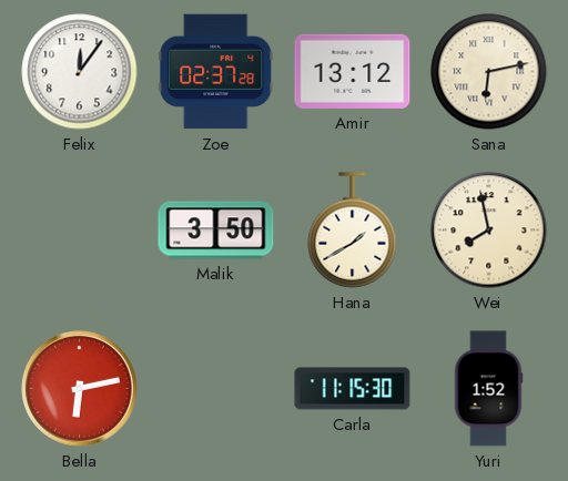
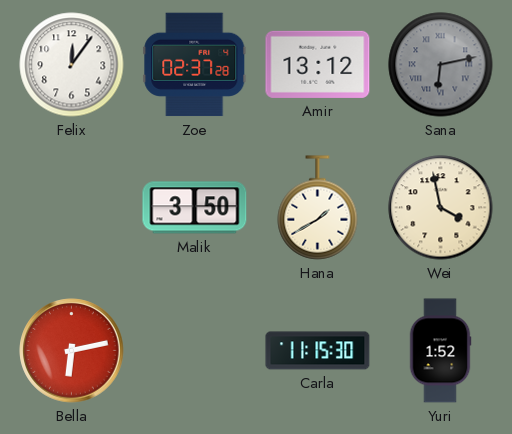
Sana dial: cream -> grey (441, 65)
Wei: 7:58 -> 3:58 (441, 208)
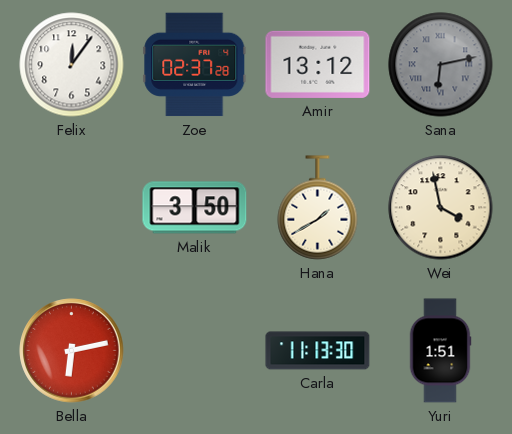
Carla: 11:15 -> 11:13 (318, 351)
Yuri: 1:52 -> 1:51 (440, 351)
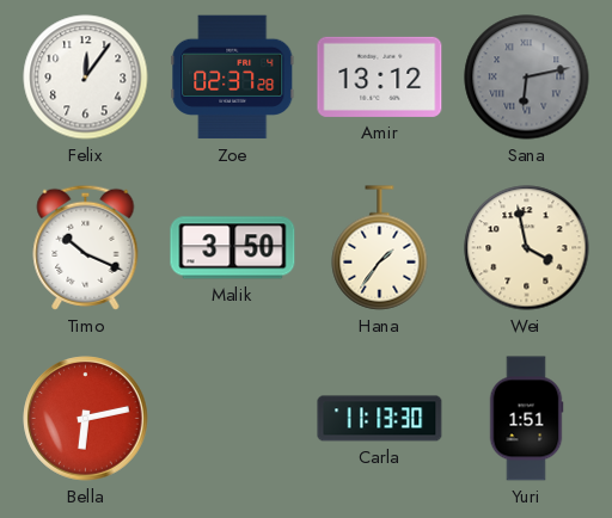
Timo: none -> 10:19 (86, 247)
Hana: 1:40 -> 1:36 (380, 248)
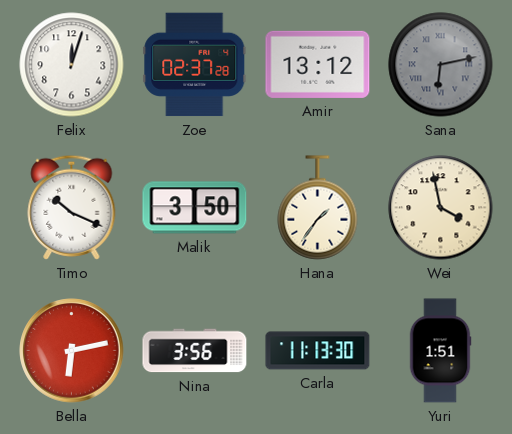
Felix: 12:06 -> 12:03 (72, 65)
Nina: none -> 3:56 (195, 351)
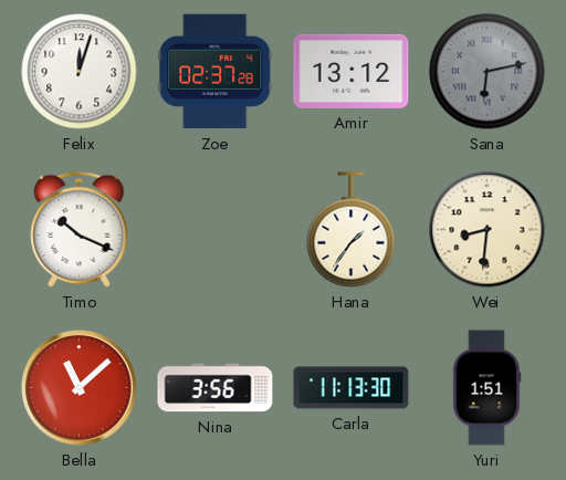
Malik: 3:50 -> none (195, 208)
Wei: 3:58 -> 8:31 (488, 230)
Bella: 6:13 -> 11:08 (80, 388)
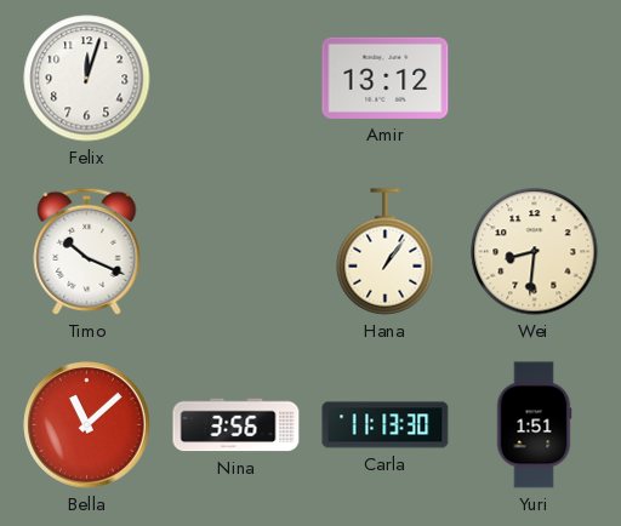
Zoe: 02:37 -> none (216, 72)
Sana: 6:13 -> none (488, 72)
Hana: 1:36 -> 1:06 (386, 252)
